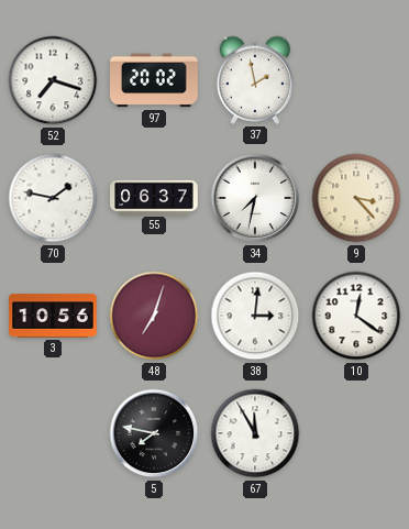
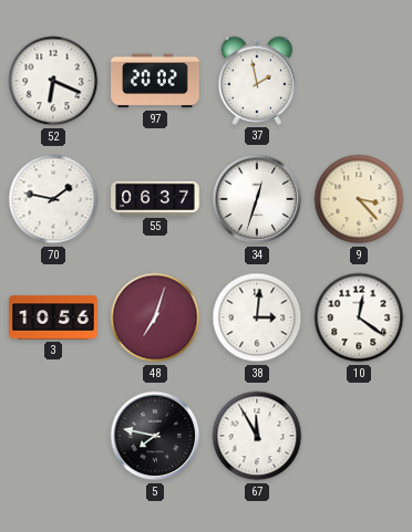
52: 7:18 -> 6:19 (53, 81)
34: 7:32 -> 12:33 (257, 199)
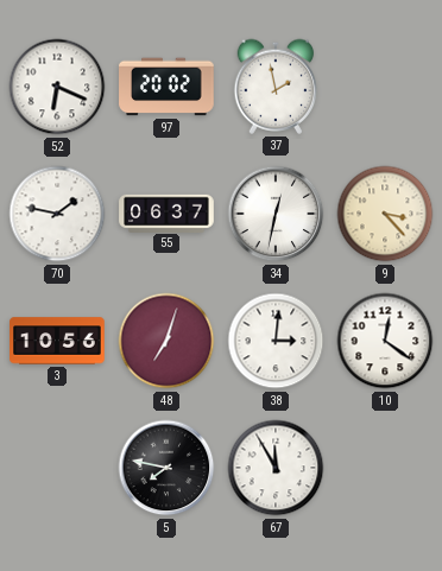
34: 12:33 -> 12:32 (276, 214)
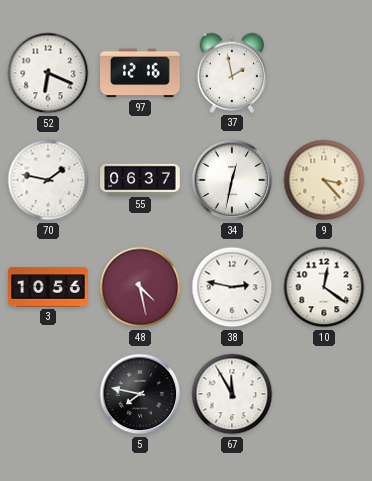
97: 20:02 -> 12:16 (140, 73)
48: 7:03 -> 4:28 (140, 287)
38: 3:01 -> 2:47 (232, 287)
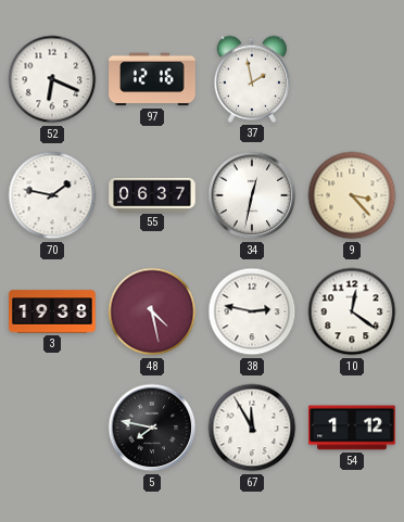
3: 10:56 -> 19:38 (52, 311)
54: none -> 1:12 (352, 428)
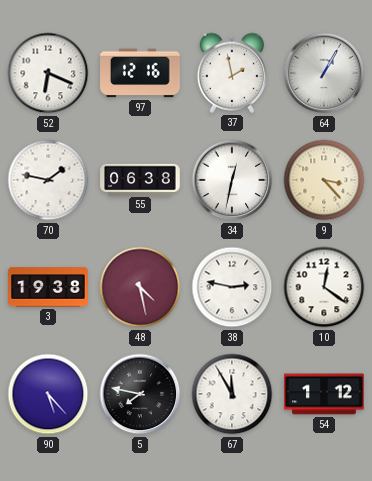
64: none -> 1:05 (324, 73)
55: 06:37 -> 06:38 (140, 179)
90: none -> 5:23 (48, 394)
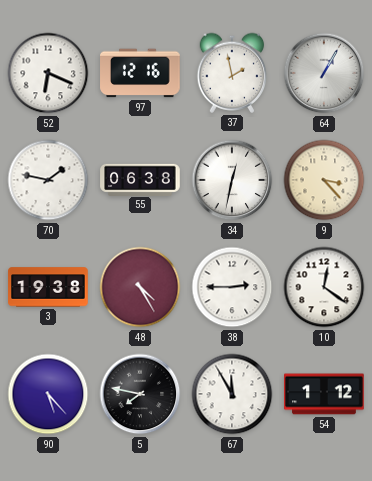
48: 4:28 -> 4:25 (140, 287)
38: 2:47 -> 2:45 (232, 287)
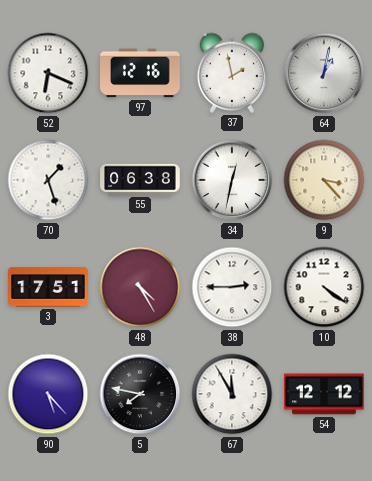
64: 1:05 -> 1:02 (324, 73)
70: 1:47 -> 1:27 (48, 180)
3: 19:38 -> 17:51 (48, 287)
10: 12:21 -> 4:21 (324, 287)
54: 1:12 -> 12:12 (324, 394)
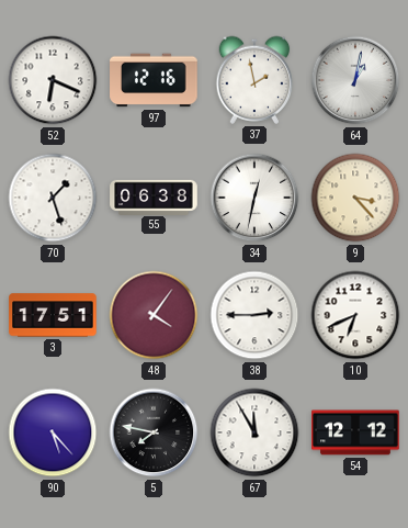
48: 4:25 -> 4:06 (154, 315)
10: 4:21 -> 6:41 (355, 315)
